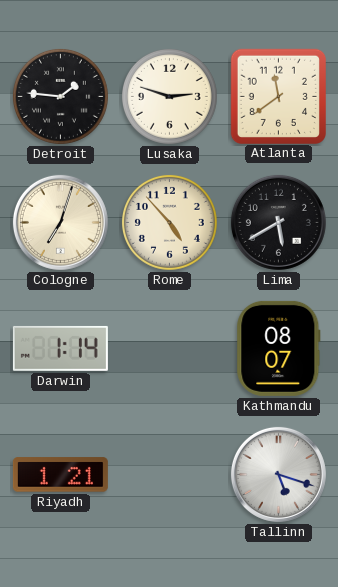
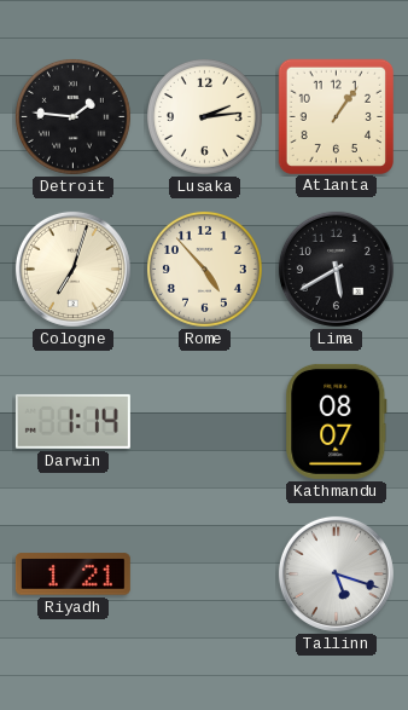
Lusaka: 2:48 -> 2:14 (204, 116)
Atlanta: 11:39 -> 1:06 (336, 116)
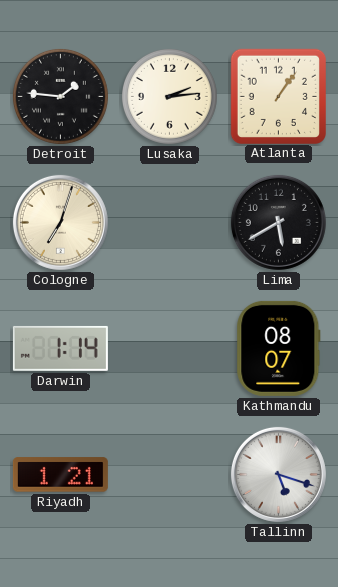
Rome: 4:53 -> none (204, 269)
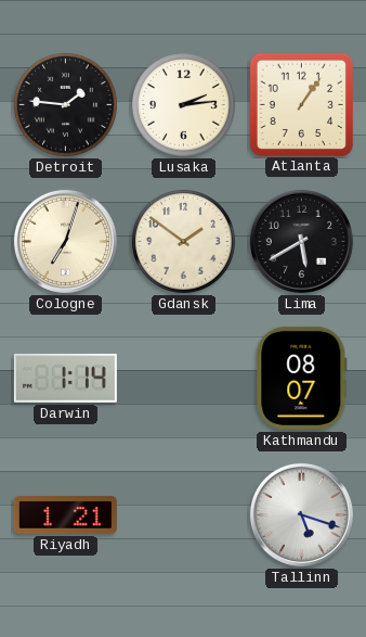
Gdansk: none -> 1:51 (183, 241)
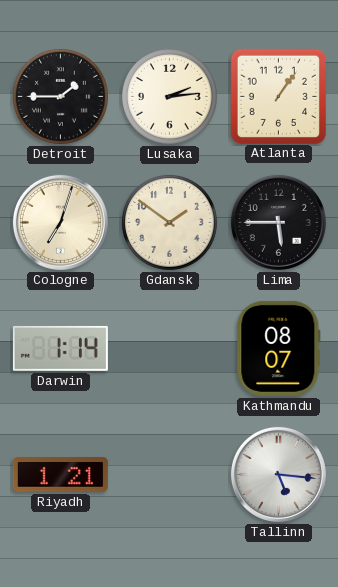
Detroit: 1:46 -> 1:45 (60, 96)
Lima: 5:40 -> 5:45 (278, 222)
Tallinn: 5:18 -> 5:16 (278, 474)
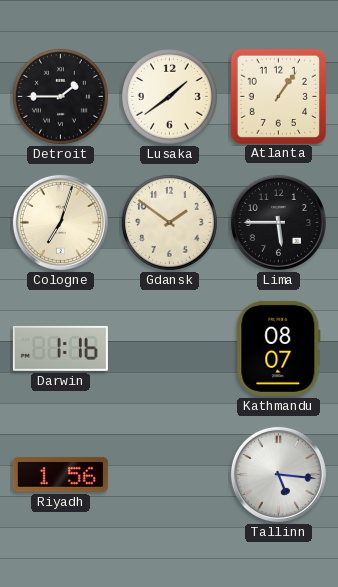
Lusaka: 2:14 -> 1:39 (169, 96)
Darwin: 1:14 -> 1:16 (60, 348)
Riyadh: 1:21 -> 1:56 (60, 475)
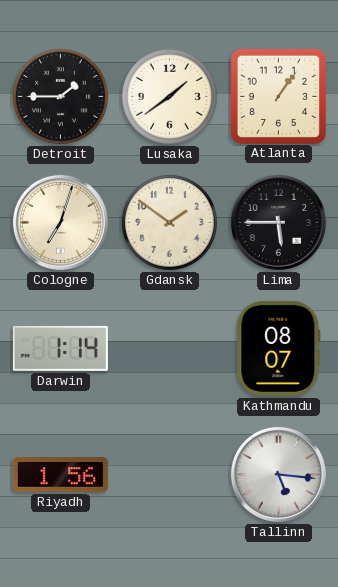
Darwin: 1:16 -> 1:14 (60, 348)
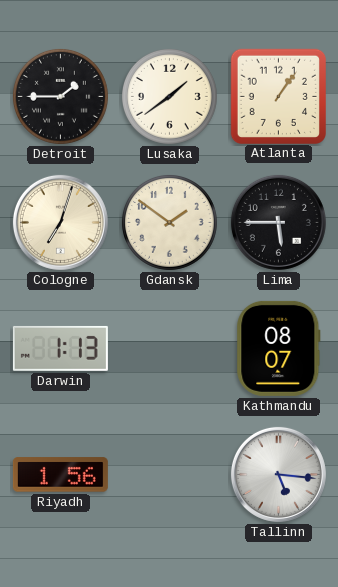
Darwin: 1:14 -> 1:13 (60, 348)
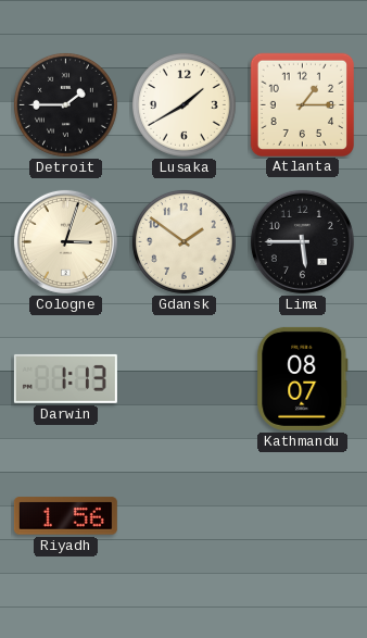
Lusaka: 1:39 -> 1:40 (184, 104)
Atlanta: 1:06 -> 1:15 (302, 104)
Cologne: 7:03 -> 3:03 (65, 241)
Tallinn: 5:16 -> none (278, 474)
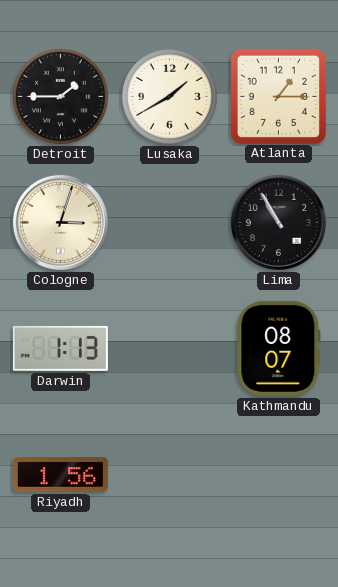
Gdansk: 1:51 -> none (184, 241)
Lima: 5:45 -> 10:55 (278, 222)
